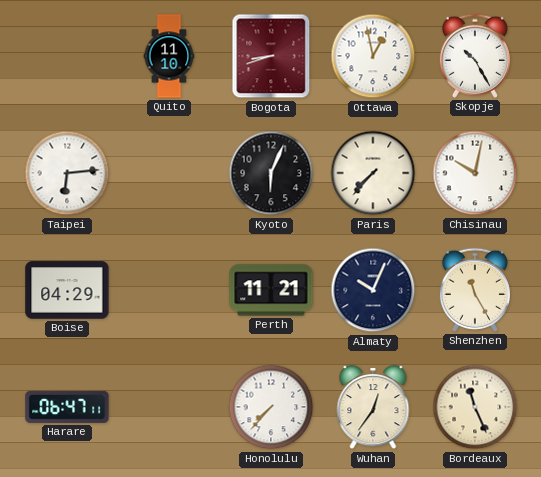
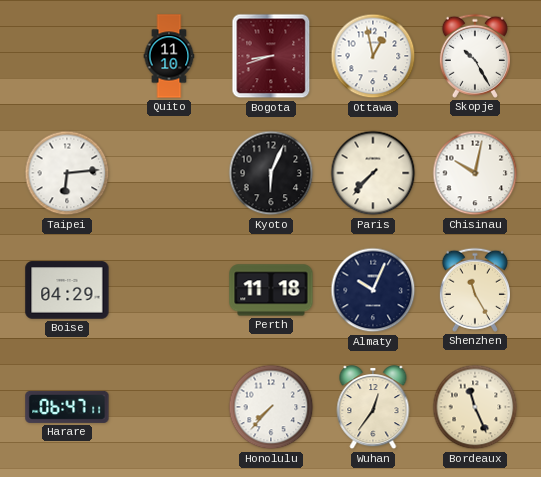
Perth: 11:21 -> 11:18 (271, 290)
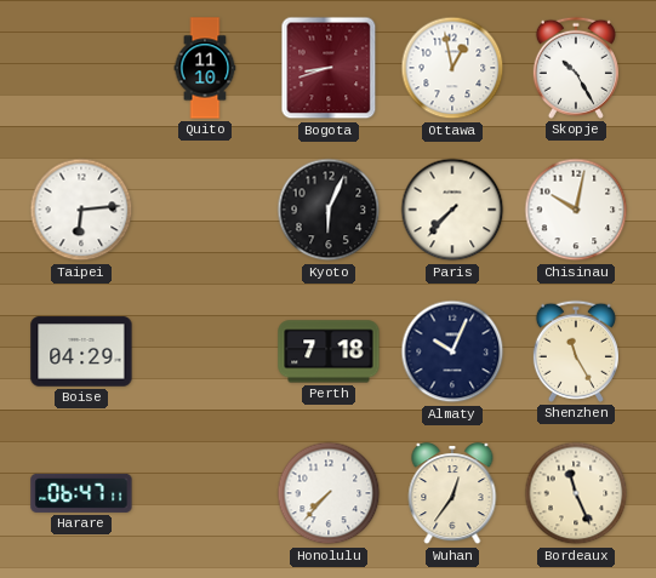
Perth: 11:18 -> 7:18 (329, 351)
